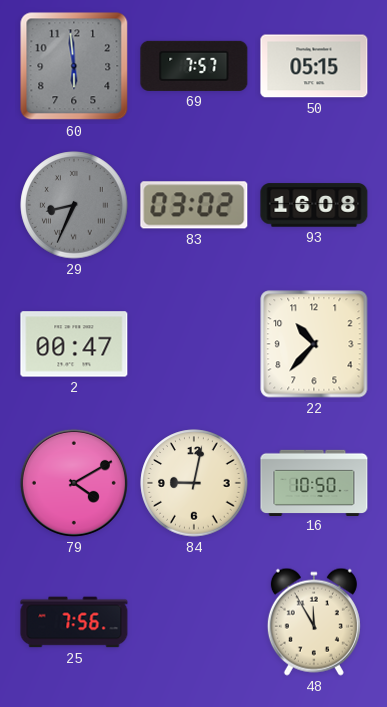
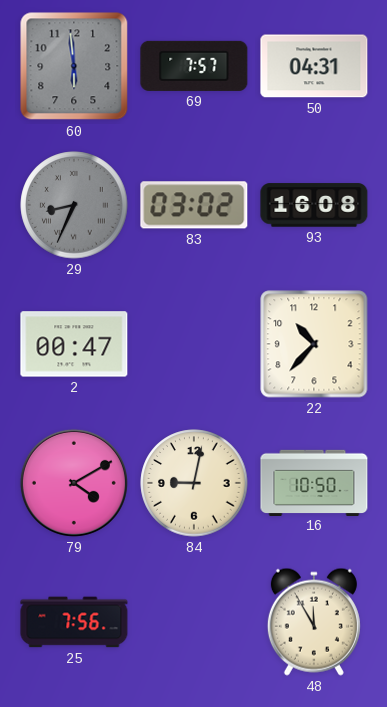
50: 05:15 -> 04:31 (314, 66)
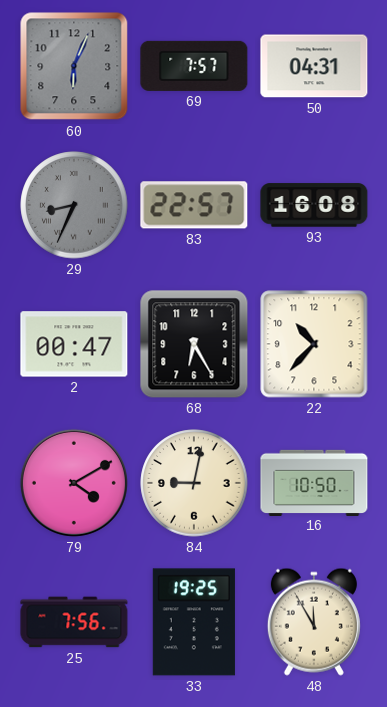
60: 5:59 -> 6:04 (74, 66)
83: 03:02 -> 22:57 (194, 205)
68: none -> 6:25 (194, 344)
33: none -> 19:25 (194, 622)
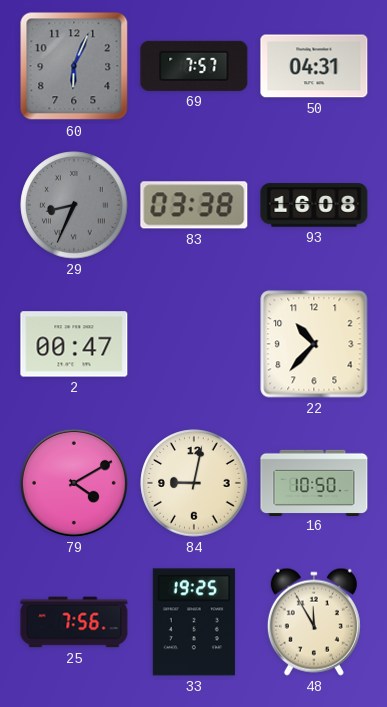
83: 22:57 -> 03:38 (194, 205)
68: 6:25 -> none (194, 344)
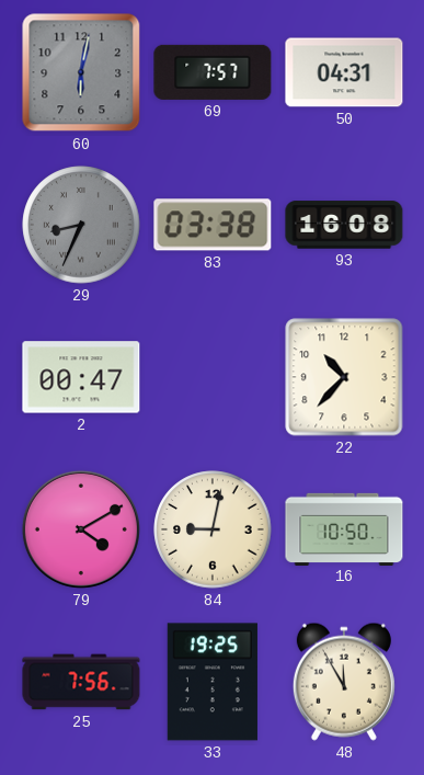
60: 6:04 -> 6:02 (81, 72)
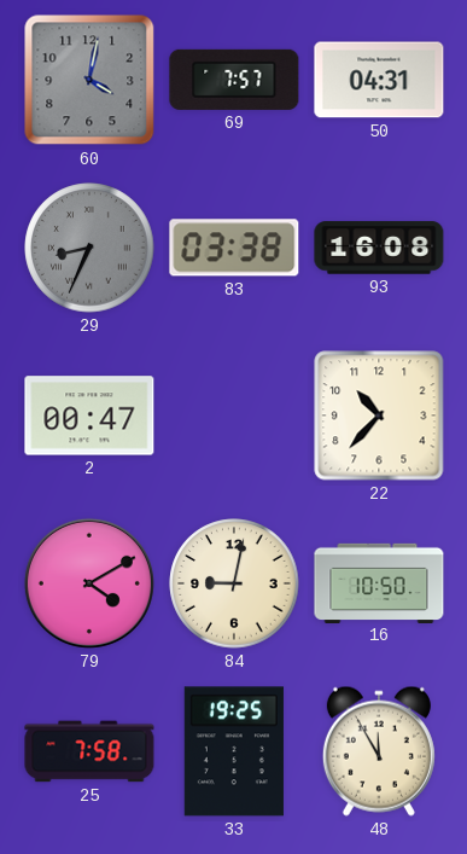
60: 6:02 -> 4:02 (89, 80)
25: 7:56 -> 7:58 (89, 751)
